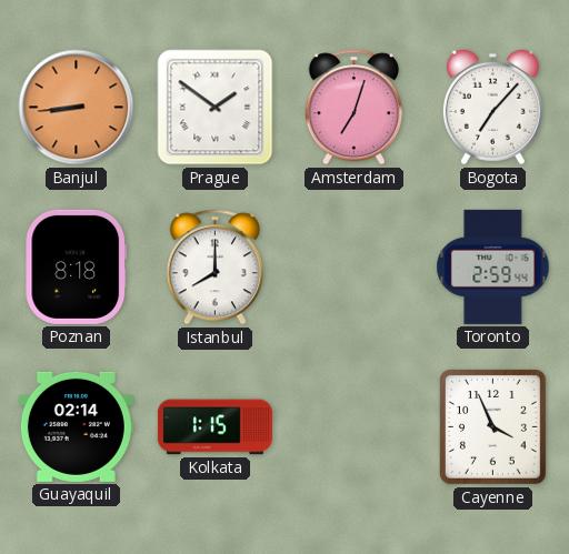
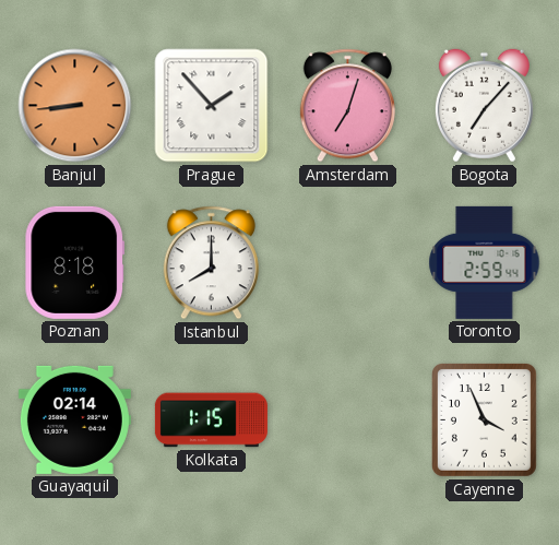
Prague: 1:51 -> 1:53 (212, 106)
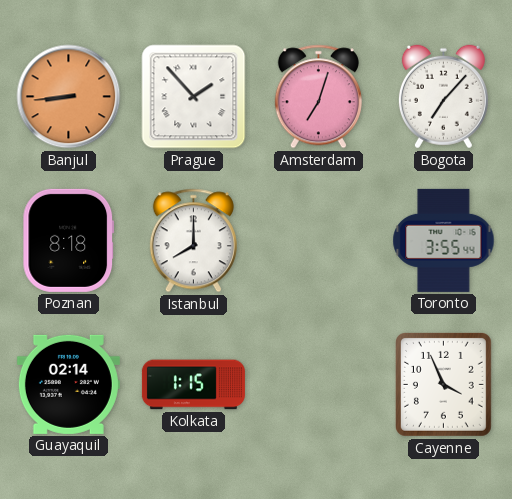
Toronto: 2:59 -> 3:55 (444, 240)
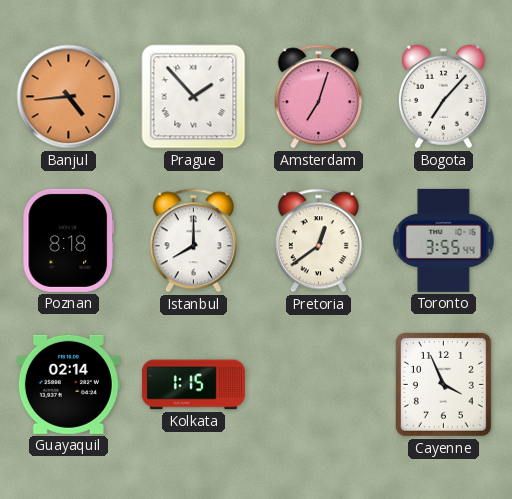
Banjul: 8:44 -> 4:44 (69, 97)
Pretoria: none -> 12:39 (318, 241)
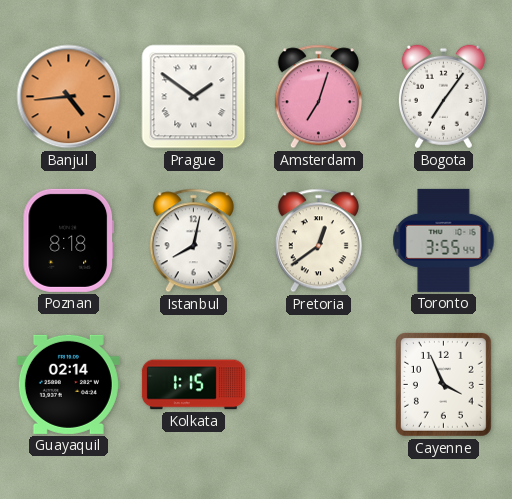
Prague: 1:53 -> 1:51 (194, 97)
Bogota: 7:07 -> 7:06 (443, 97)
Istanbul: 8:00 -> 8:02 (193, 241)
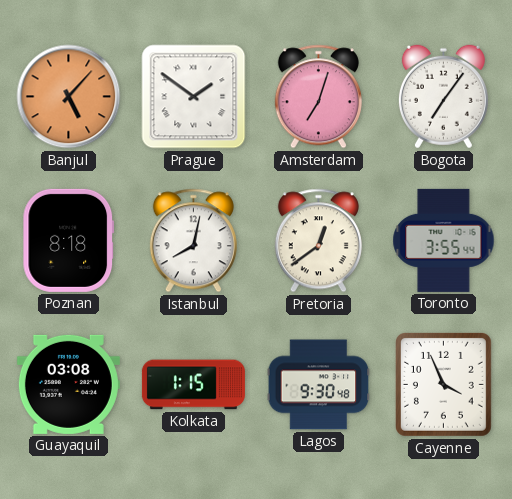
Banjul: 4:44 -> 5:07 (69, 97)
Guayaquil: 02:14 -> 03:08 (68, 384)
Lagos: none -> 9:30 (319, 385)
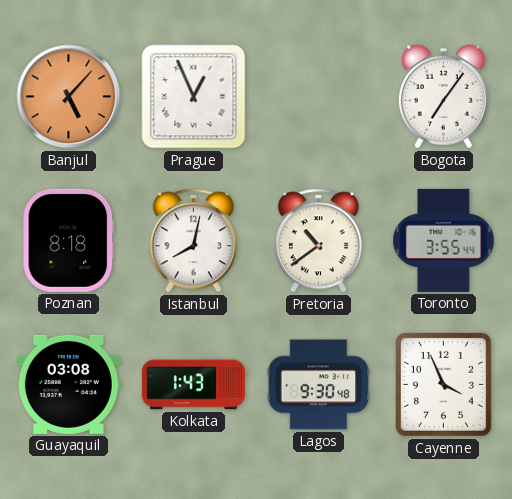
Prague: 1:51 -> 12:56 (194, 97)
Amsterdam: 7:03 -> none (318, 97)
Pretoria: 12:39 -> 10:39 (318, 241)
Kolkata: 1:15 -> 1:43 (193, 385)
